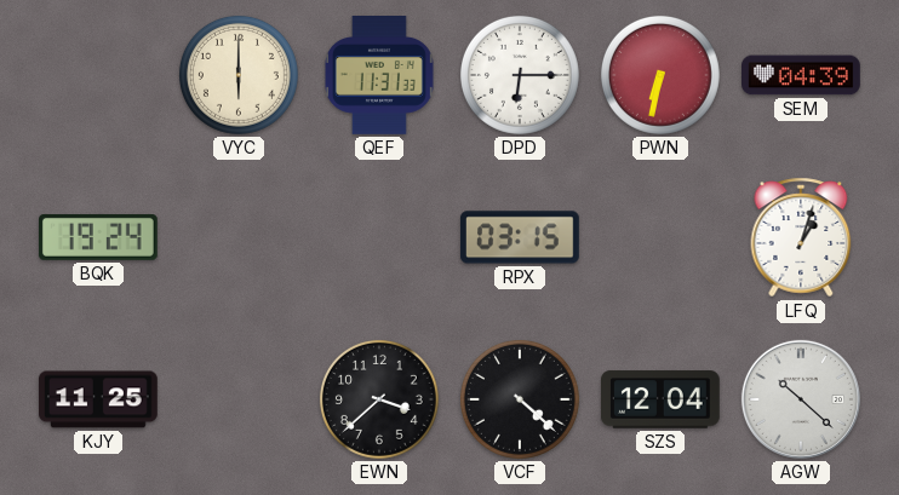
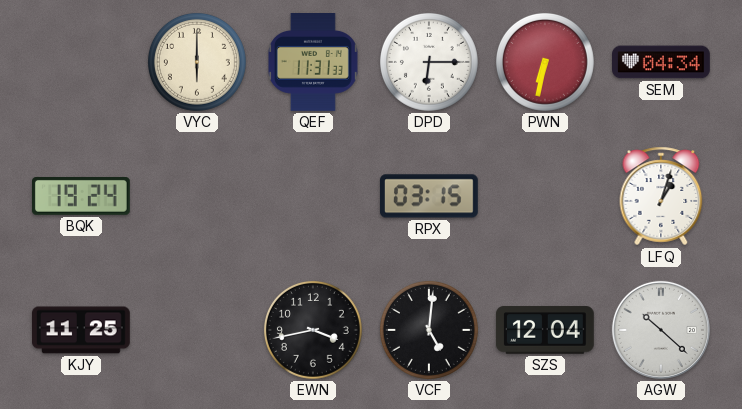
SEM: 04:39 -> 04:34 (662, 62)
EWN: 3:38 -> 3:43 (313, 330)
VCF: 4:22 -> 5:01 (429, 330)
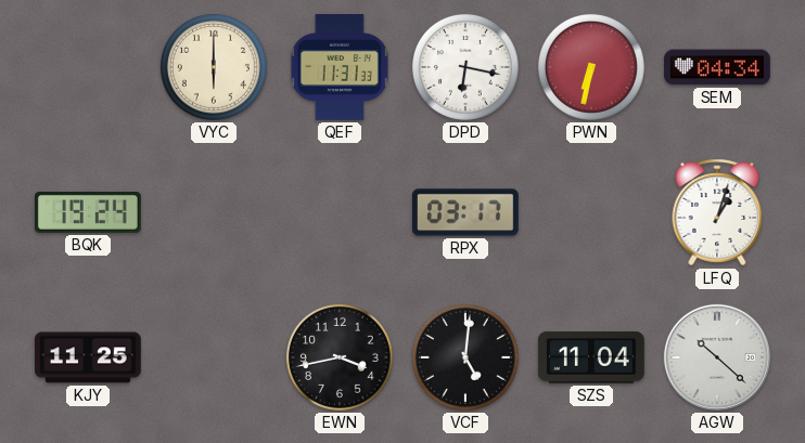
DPD: 6:15 -> 6:17 (465, 67)
RPX: 03:15 -> 03:17 (465, 212)
SZS: 12:04 -> 11:04 (591, 357)
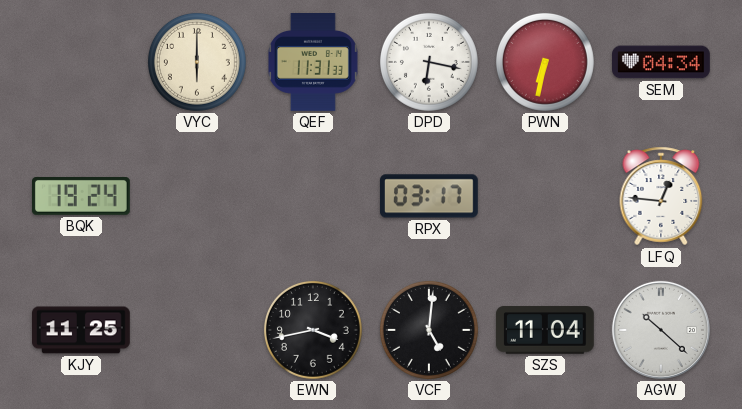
LFQ: 1:03 -> 12:46 (661, 196)
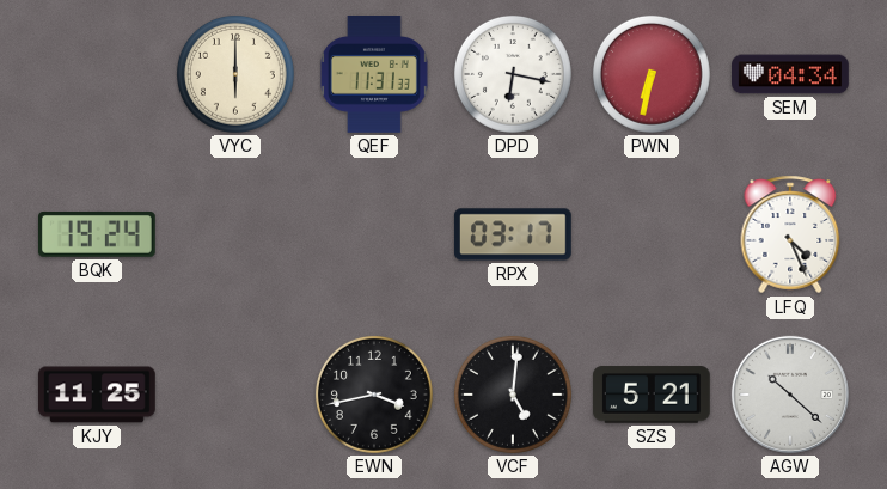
LFQ: 12:46 -> 4:26 (790, 234)
SZS: 11:04 -> 5:21 (652, 395)
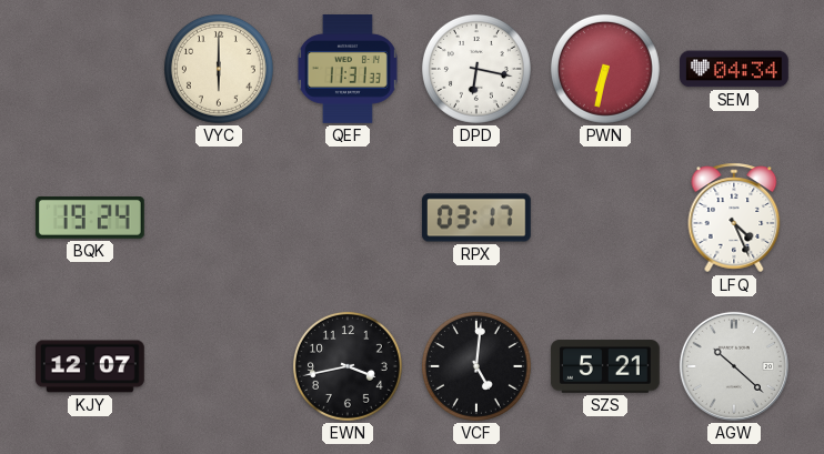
KJY: 11:25 -> 12:07 (91, 366)
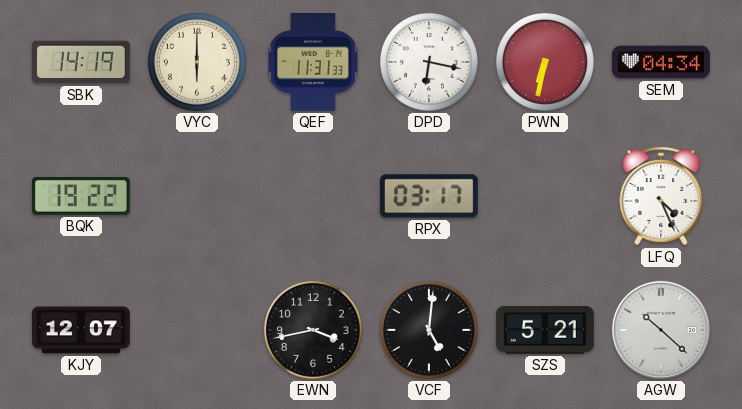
SBK: none -> 14:19 (81, 62)
BQK: 19:24 -> 19:22 (82, 197)
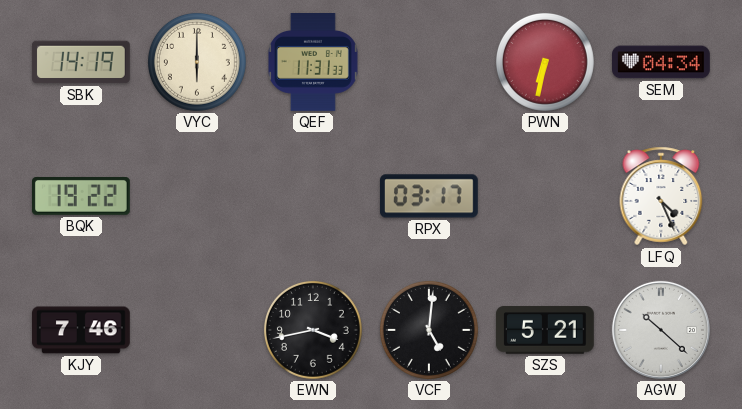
DPD: 6:17 -> none (429, 62)
KJY: 12:07 -> 7:46 (82, 330)
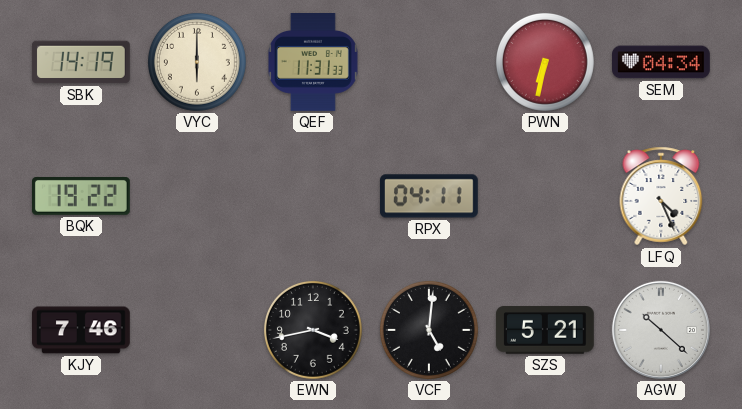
RPX: 03:17 -> 04:11 (429, 196)
